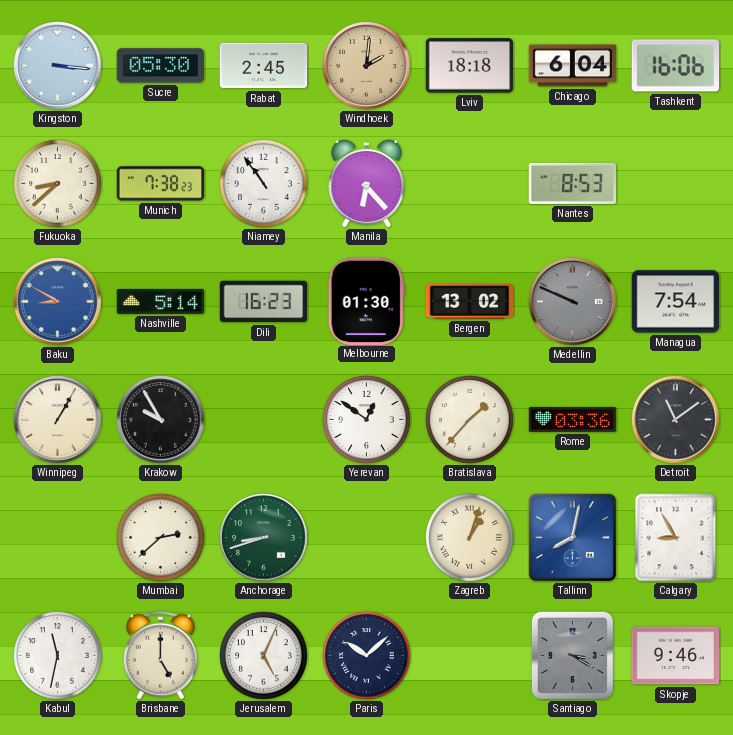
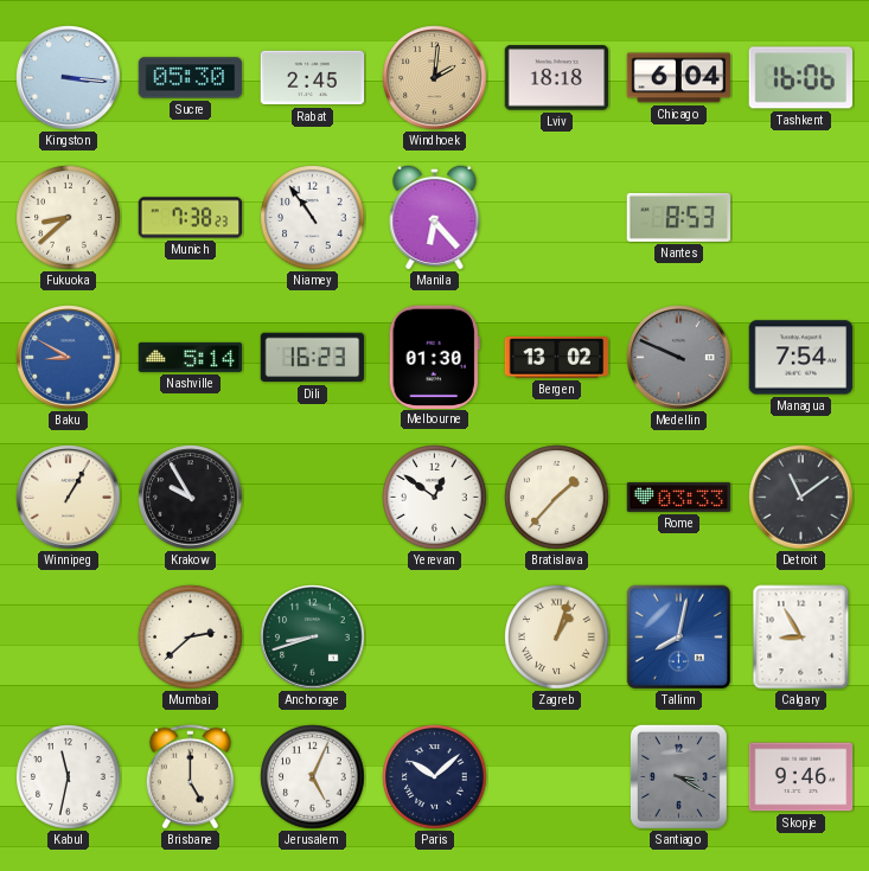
Rome: 03:36 -> 03:33 (679, 497)
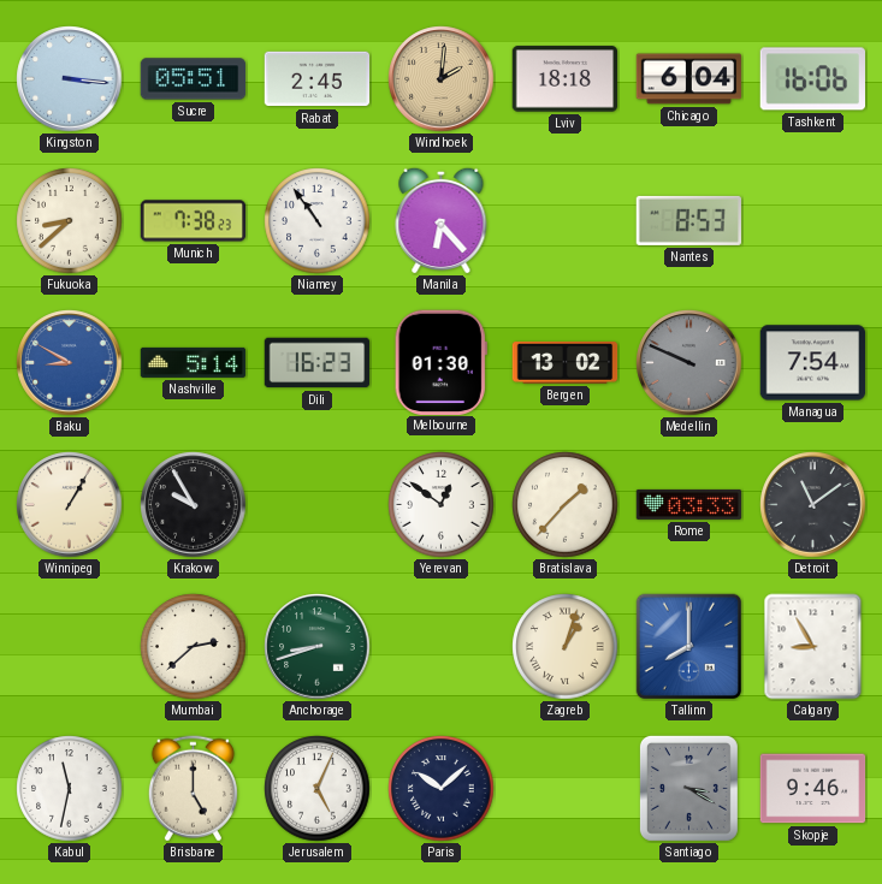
Sucre: 05:30 -> 05:51 (194, 79)
Tallinn: 8:02 -> 8:00 (689, 647)
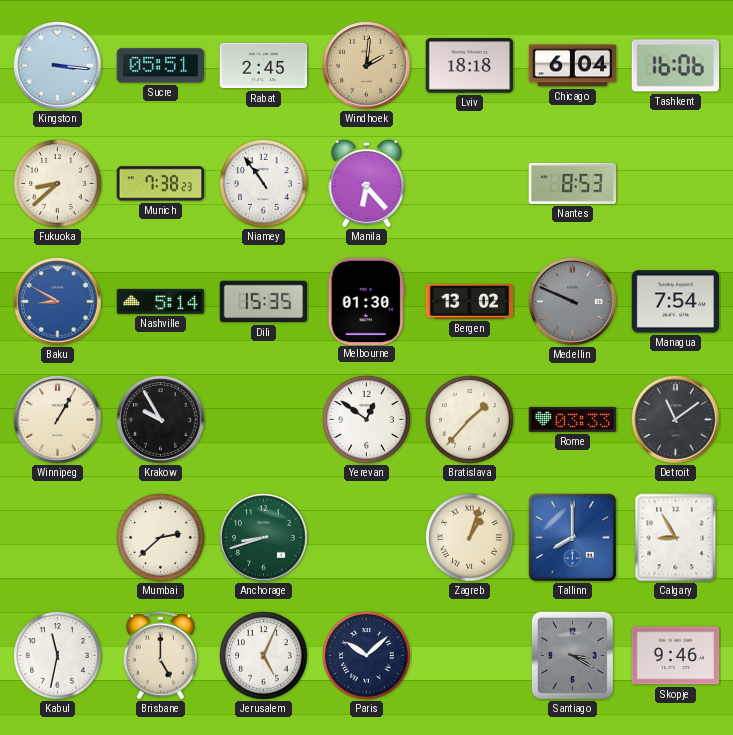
Dili: 16:23 -> 15:35 (264, 302)
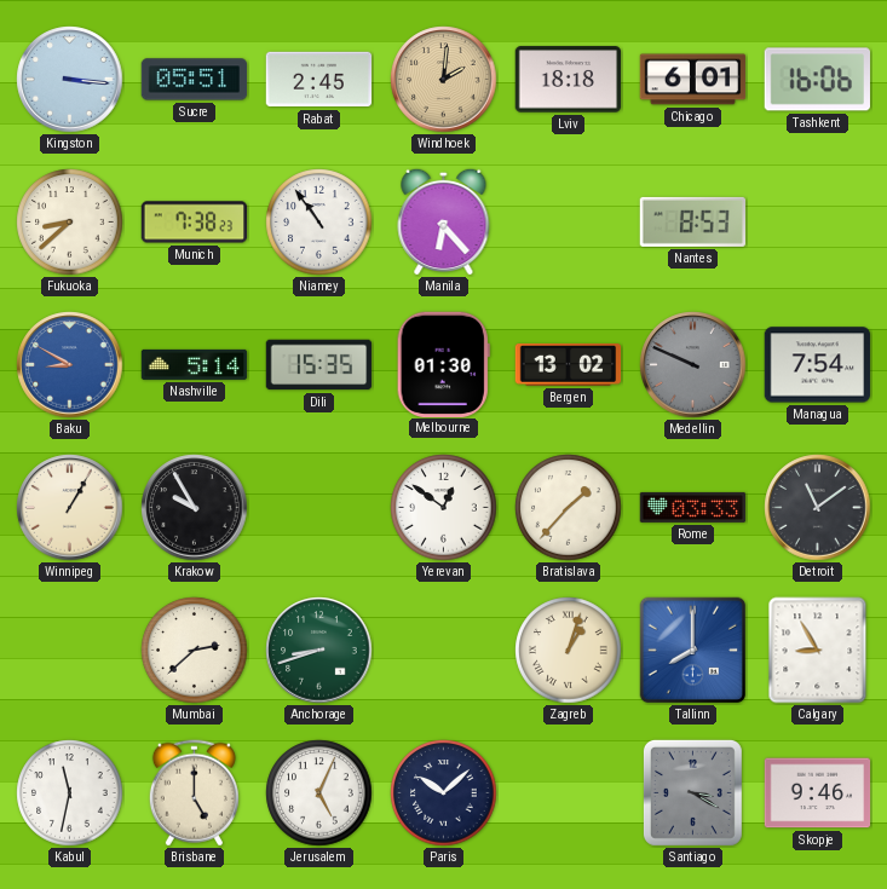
Chicago: 6:04 -> 6:01 (693, 80)
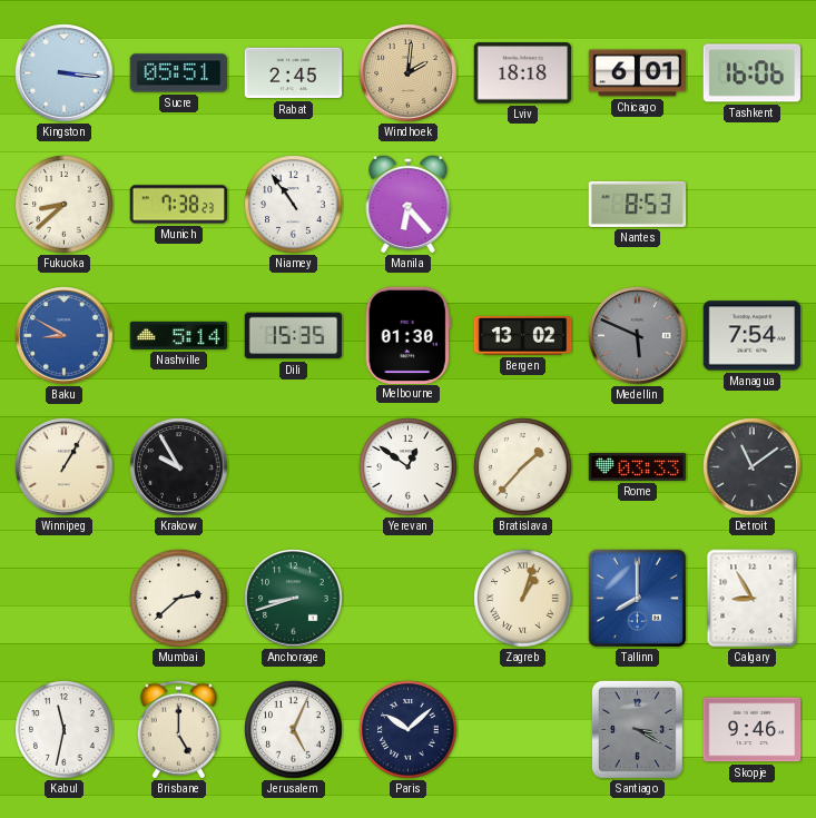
Medellin: 9:49 -> 5:49 (638, 336)
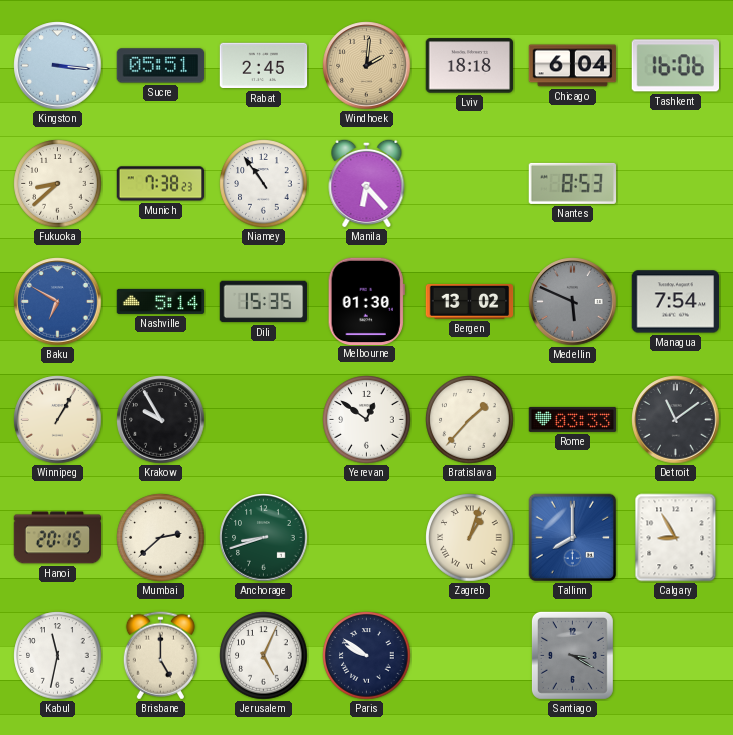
Chicago: 6:01 -> 6:04 (573, 66)
Baku: 8:50 -> 6:50 (58, 302)
Hanoi: none -> 20:15 (58, 538)
Paris: 10:08 -> 9:51 (367, 656)
Skopje: 9:46 -> none (753, 730)
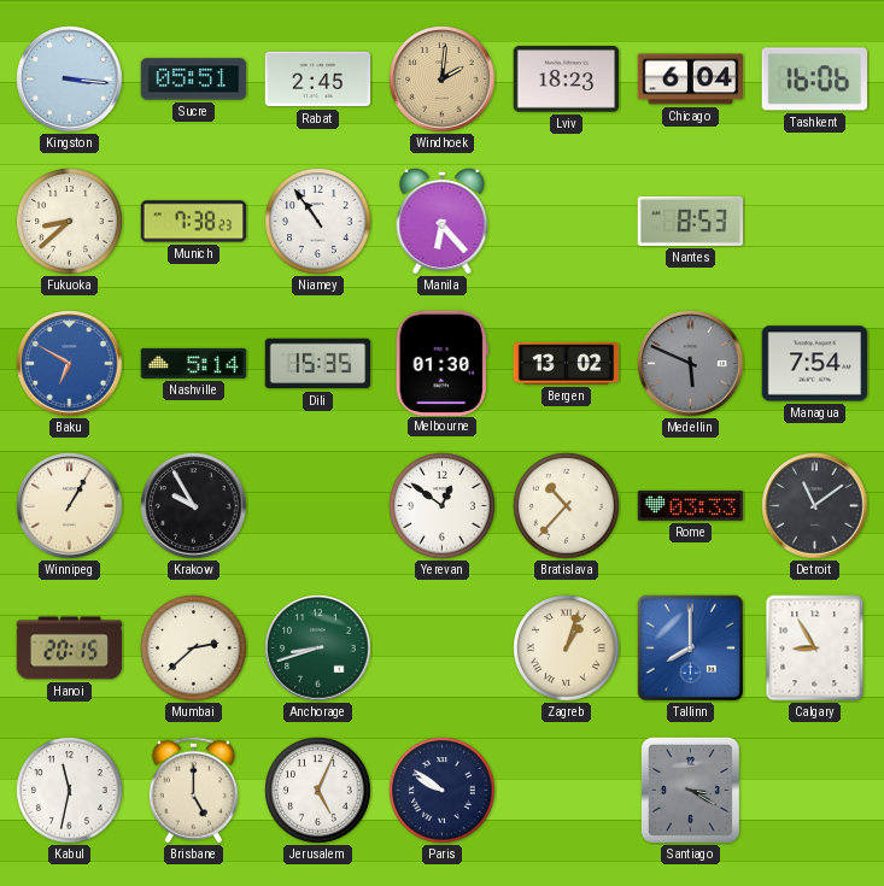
Lviv: 18:18 -> 18:23 (567, 80)
Bratislava: 1:37 -> 10:37 (567, 506)
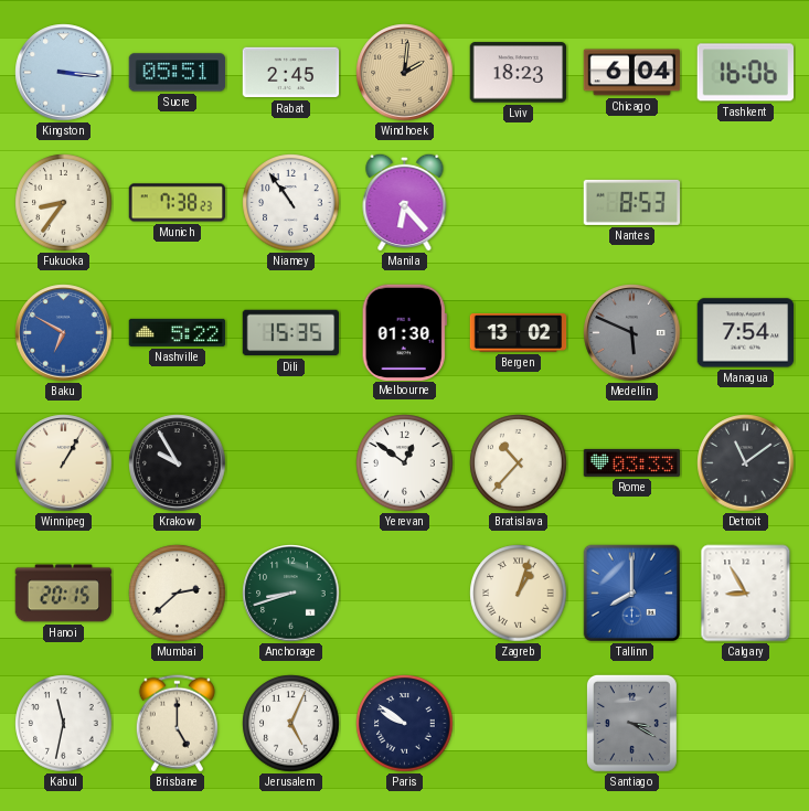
Fukuoka: 8:38 -> 8:36 (64, 203)
Nashville: 5:14 -> 5:22 (178, 332)
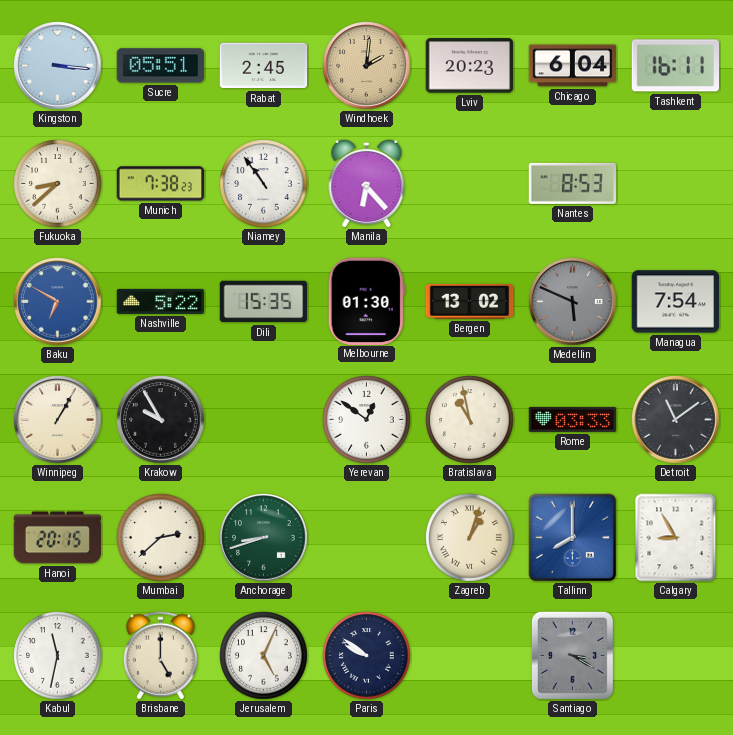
Lviv: 18:23 -> 20:23 (470, 66)
Tashkent: 16:06 -> 16:11 (675, 66)
Fukuoka: 8:36 -> 8:38 (58, 184)
Bratislava: 10:37 -> 10:58 (470, 420)
